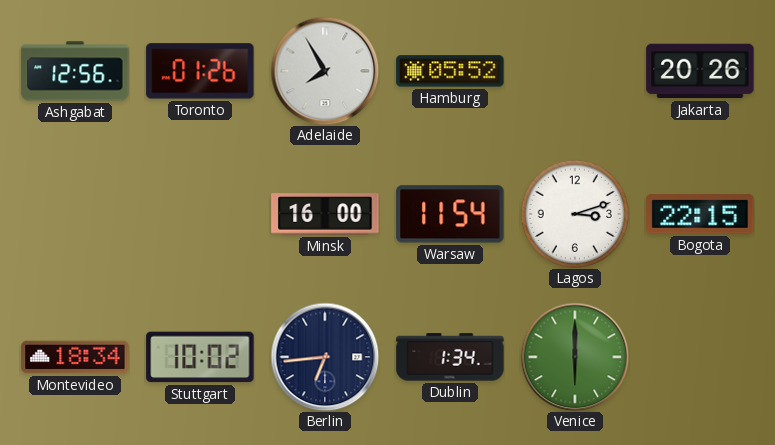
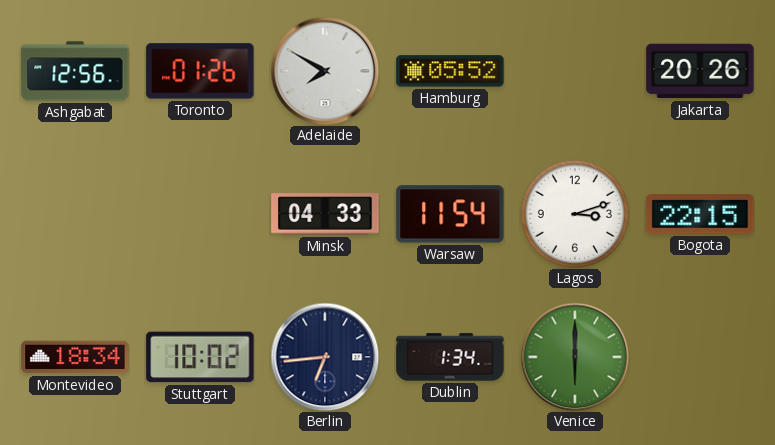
Adelaide: 7:55 -> 7:50 (325, 71)
Minsk: 16:00 -> 04:33 (325, 214)
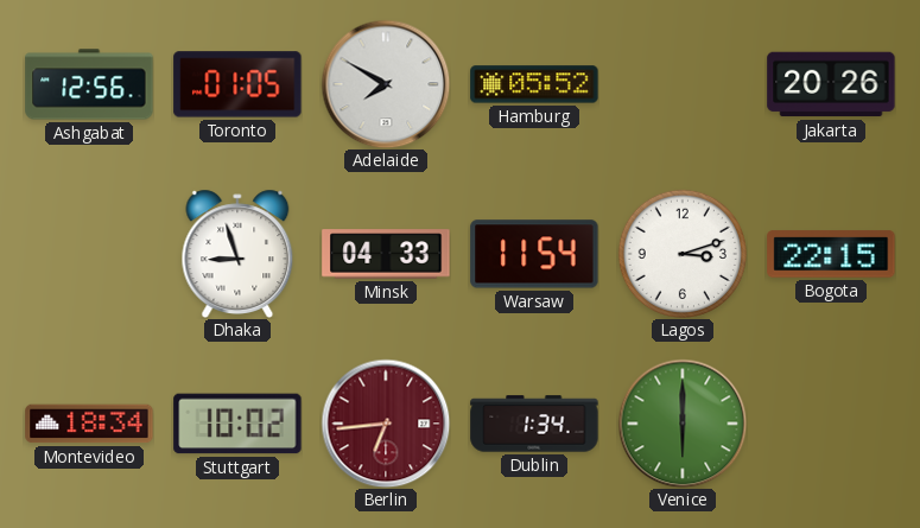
Toronto: 01:26 -> 01:05 (237, 84)
Dhaka: none -> 8:57 (237, 253)
Berlin dial: navy -> burgundy (386, 424)
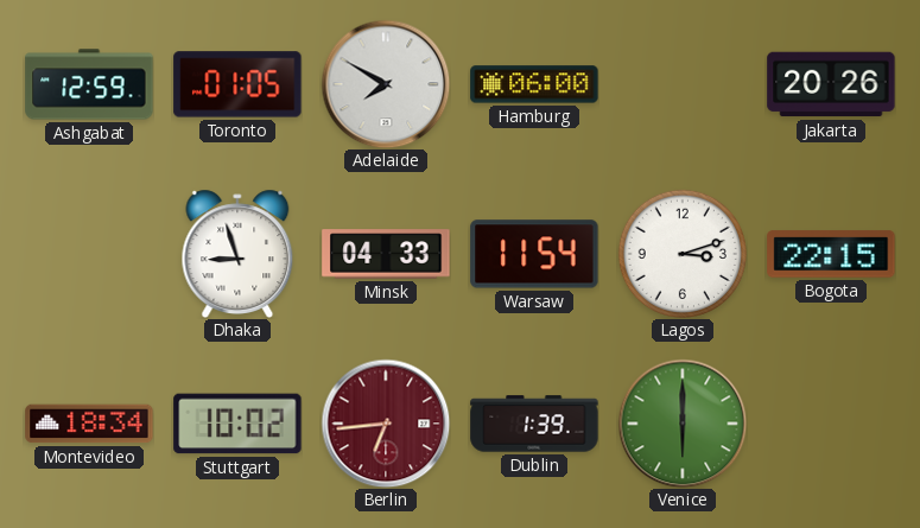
Ashgabat: 12:56 -> 12:59 (89, 84)
Hamburg: 05:52 -> 06:00 (534, 84)
Dublin: 1:34 -> 1:39 (534, 424)
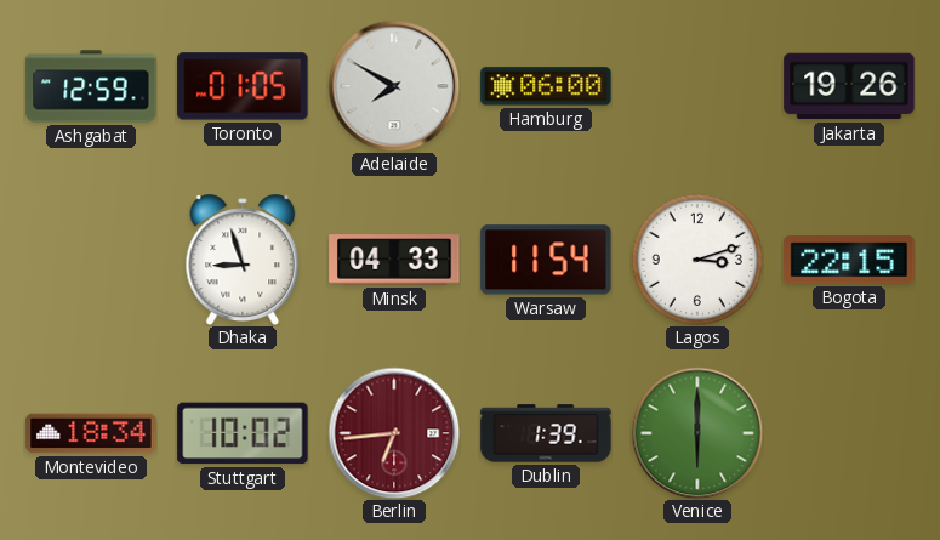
Jakarta: 20:26 -> 19:26 (849, 86)
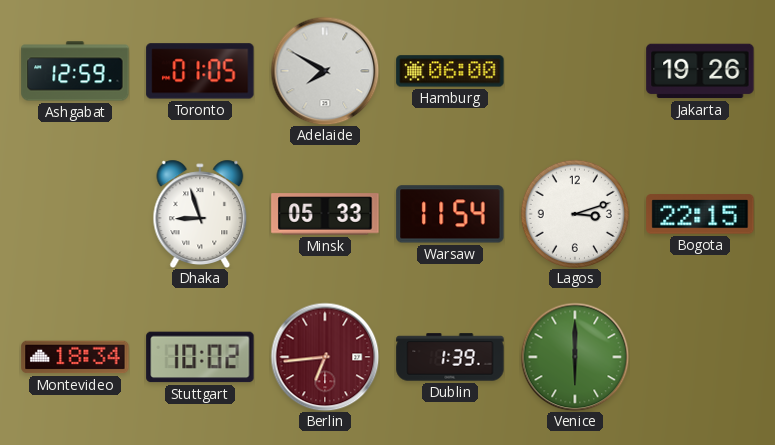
Minsk: 04:33 -> 05:33 (325, 214)
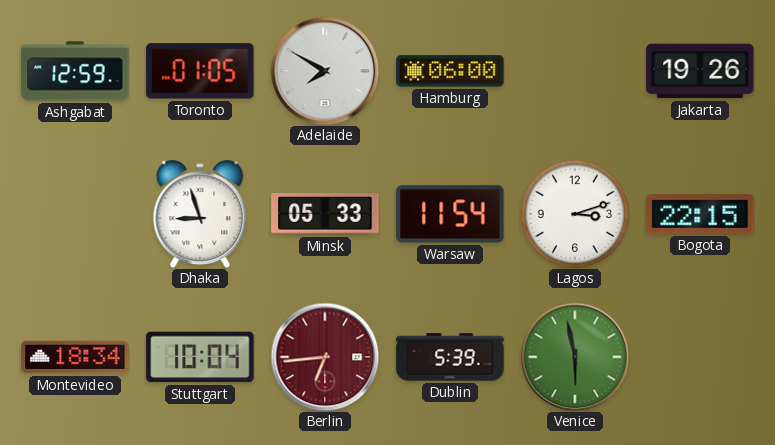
Stuttgart: 10:02 -> 10:04 (200, 357)
Dublin: 1:39 -> 5:39 (450, 357)
Venice: 6:00 -> 5:58 (575, 357)
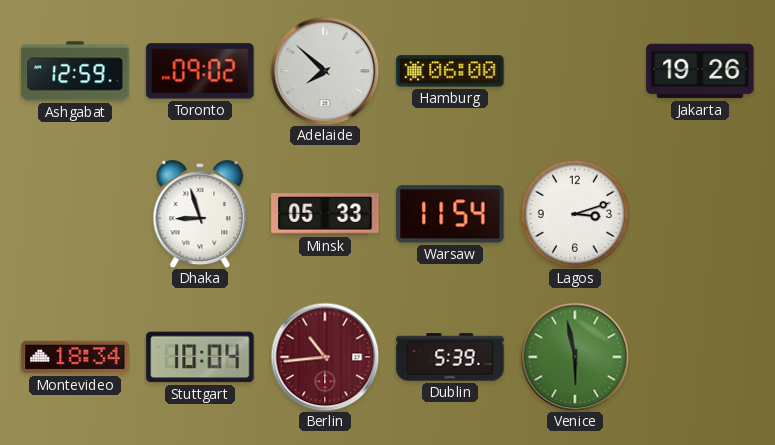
Toronto: 01:05 -> 09:02 (200, 71)
Adelaide: 7:50 -> 7:52 (325, 71)
Bogota: 22:15 -> none (700, 214)
Berlin: 6:44 -> 10:44 (325, 357)
